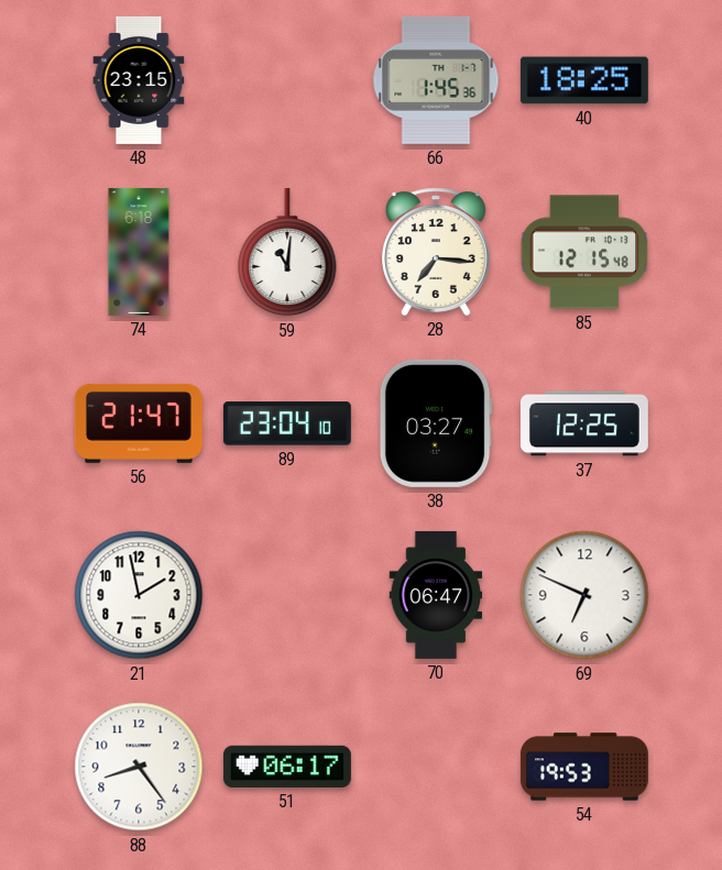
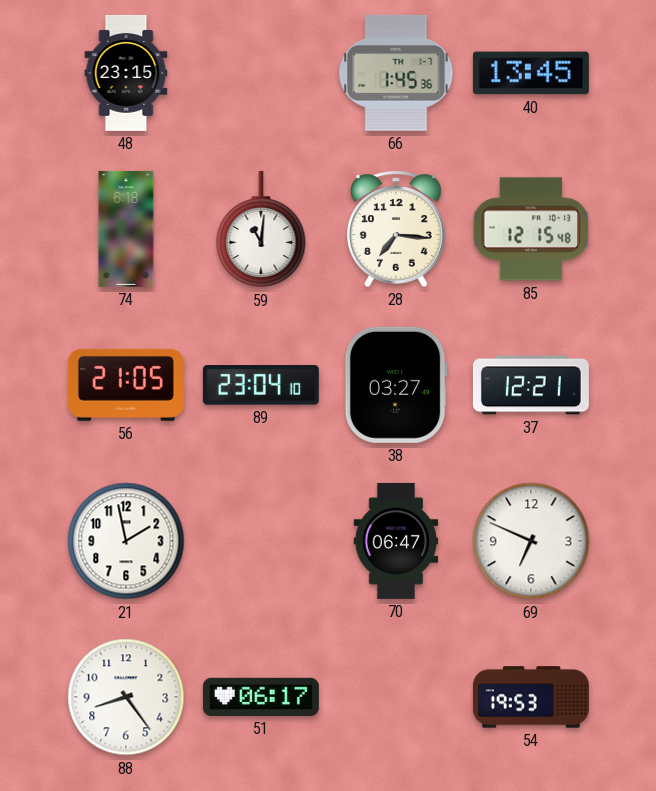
40: 18:25 -> 13:45 (531, 73)
56: 21:47 -> 21:05 (126, 385)
37: 12:25 -> 12:21 (531, 385)
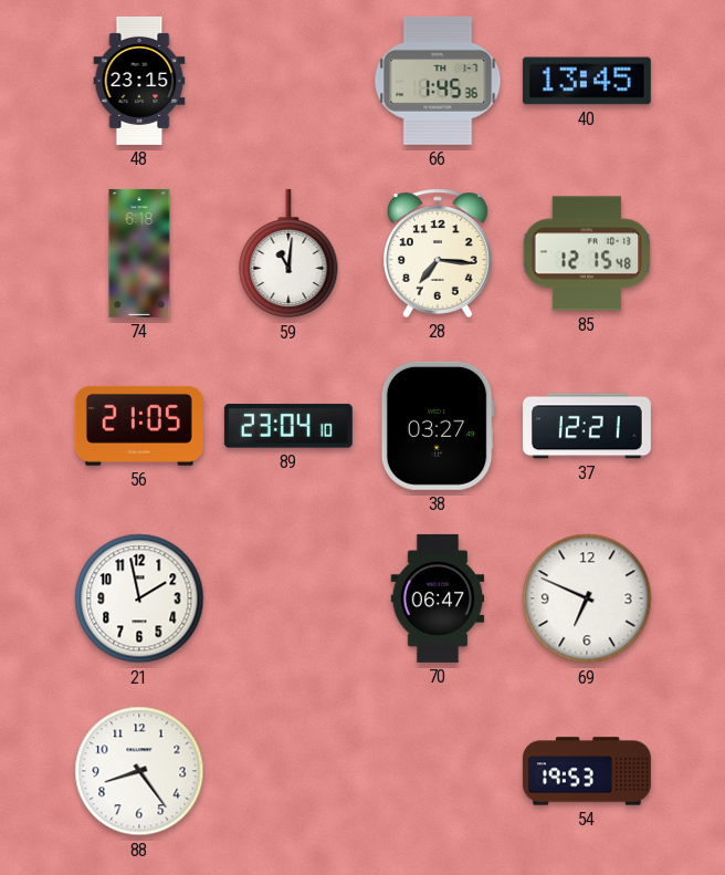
51: 06:17 -> none (261, 697)
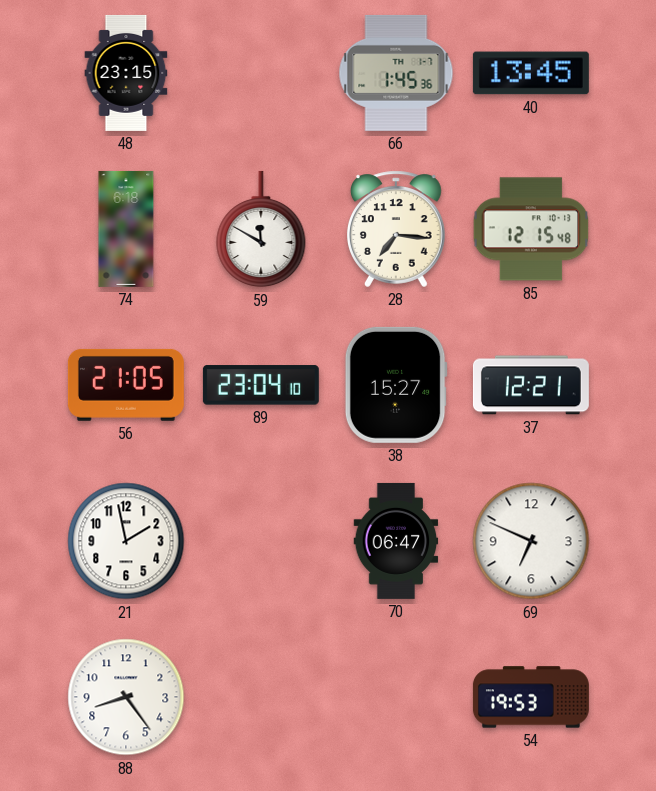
59: 11:01 -> 11:50 (261, 229)
38: 03:27 -> 15:27 (396, 385)
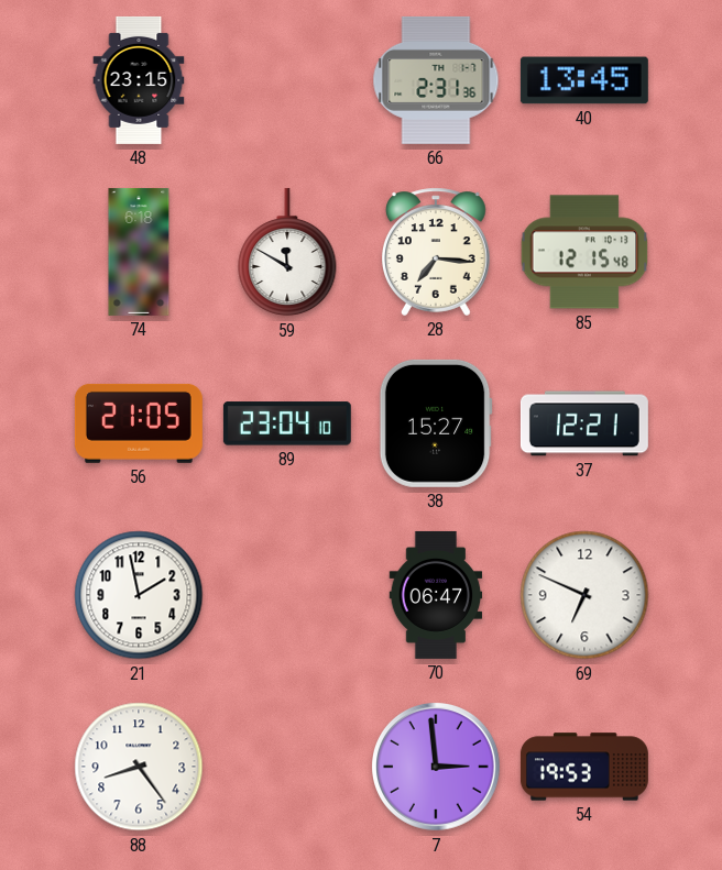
66: 1:45 -> 2:31 (436, 80)
7: none -> 2:59 (437, 768)
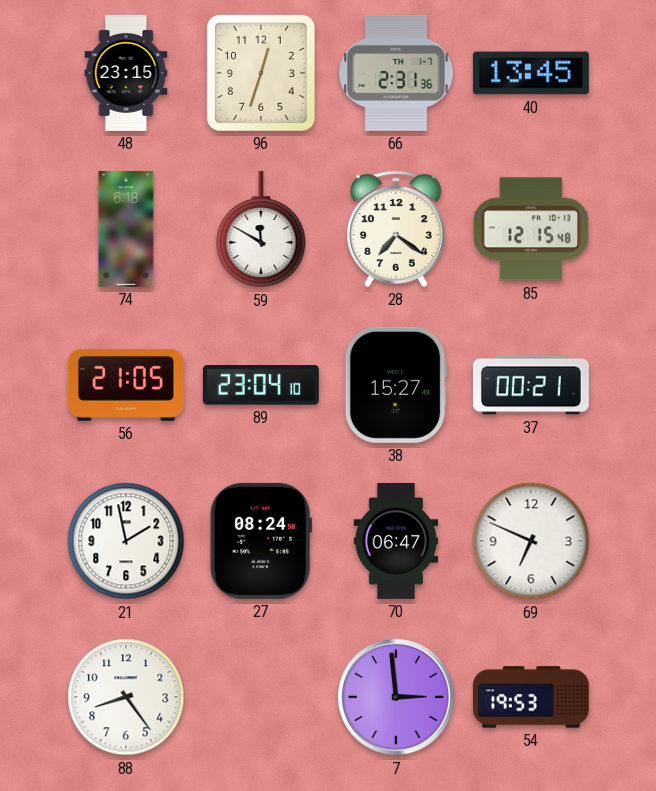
96: none -> 12:33 (261, 73)
28: 7:16 -> 7:21 (397, 229)
37: 12:21 -> 00:21 (531, 385)
27: none -> 08:24 (261, 541)
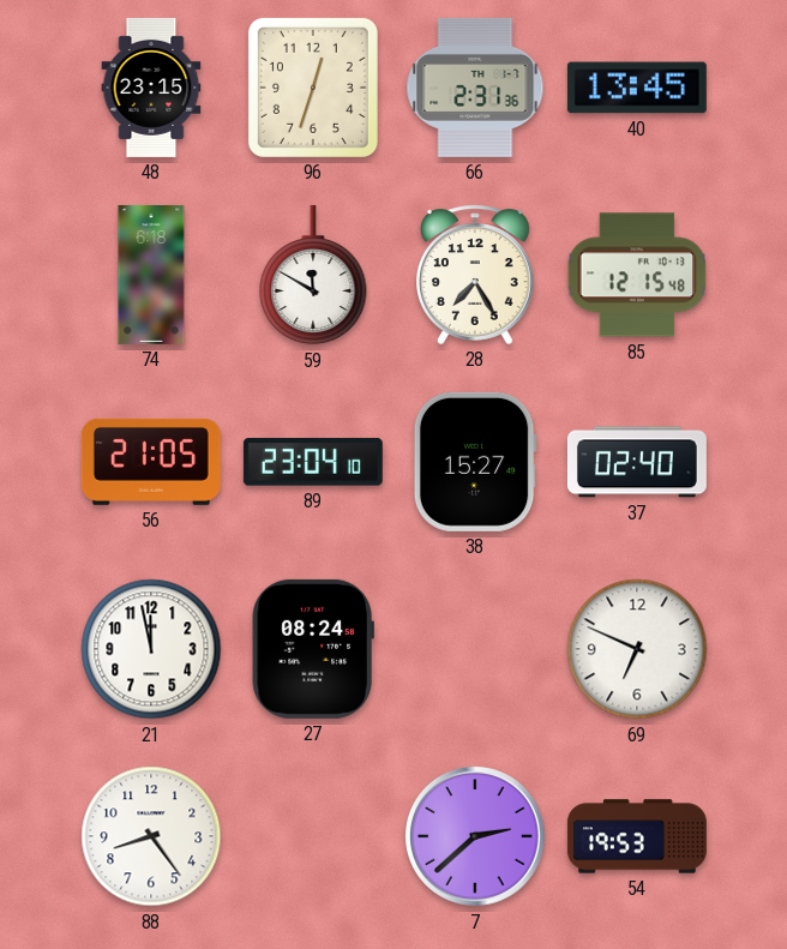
28: 7:21 -> 7:25 (476, 275)
37: 00:21 -> 02:40 (637, 462)
21: 1:58 -> 11:58 (151, 649)
70: 06:47 -> none (396, 541)
7: 2:59 -> 2:38 (476, 837)
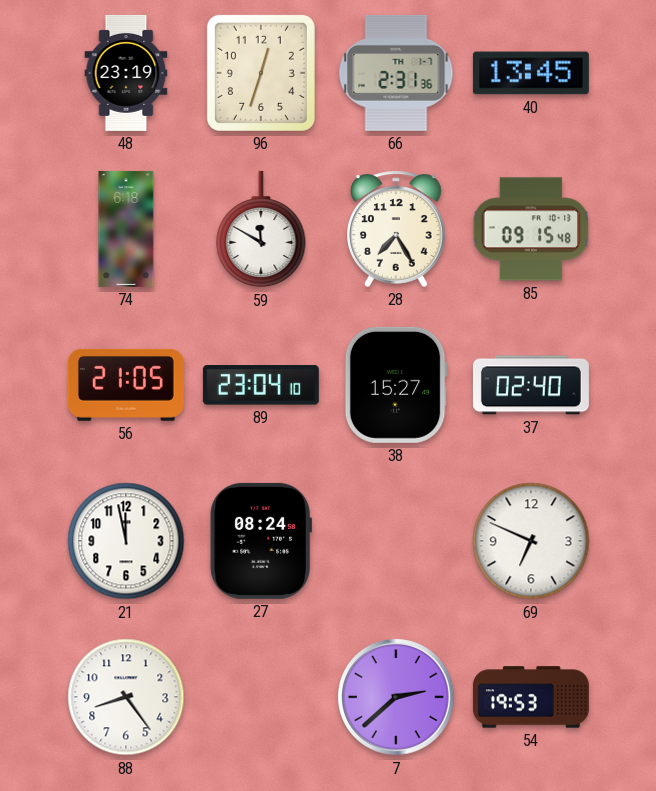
48: 23:15 -> 23:19 (126, 73)
85: 12:15 -> 09:15 (531, 229)
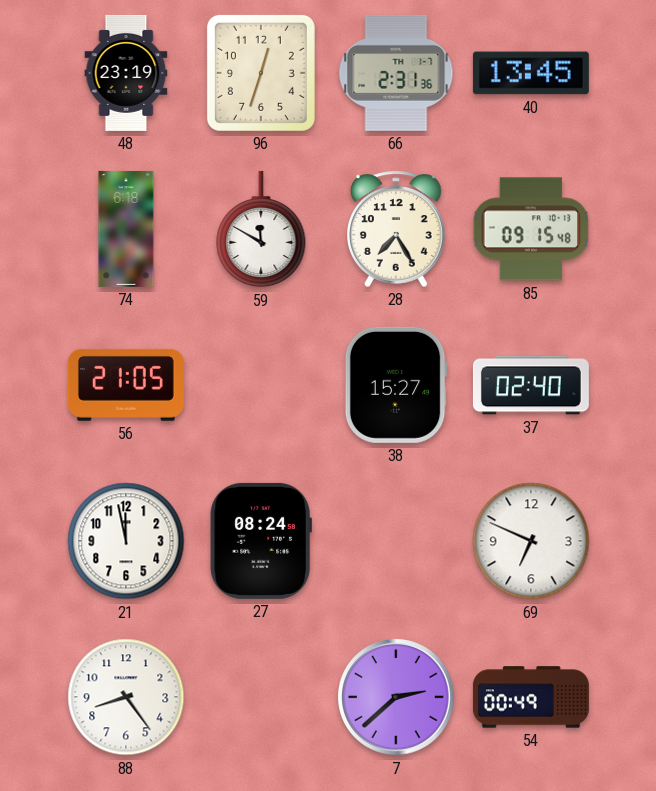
89: 23:04 -> none (261, 385)
54: 19:53 -> 00:49 (531, 697)
